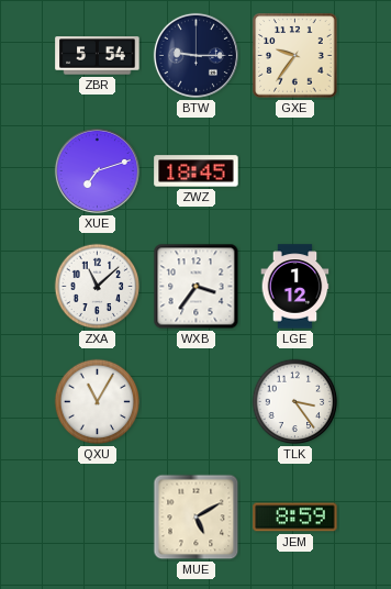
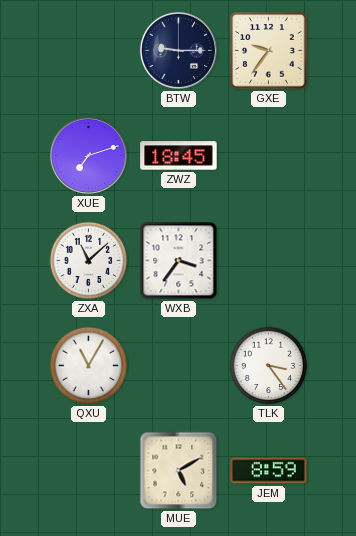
ZBR: 5:54 -> none (98, 56)
LGE: 1:12 -> none (295, 287)
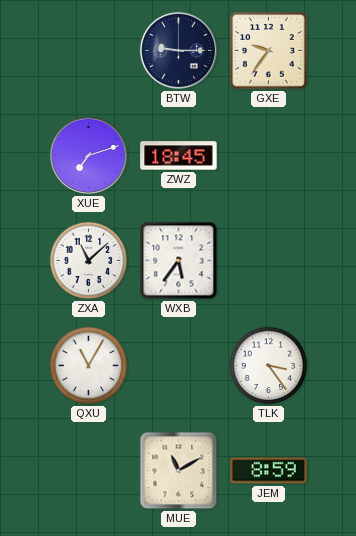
WXB: 3:36 -> 5:36 (179, 261)
MUE: 5:10 -> 11:10 (179, 471)
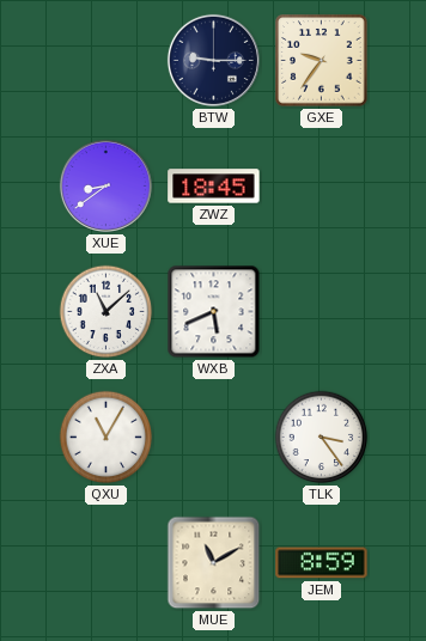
XUE: 7:12 -> 8:39 (105, 185)
WXB: 5:36 -> 5:41 (214, 312)
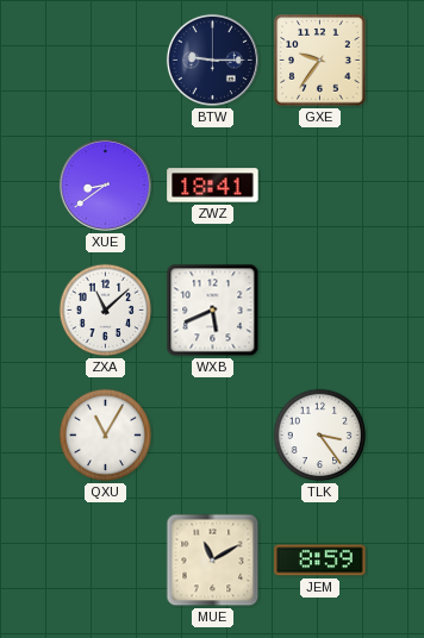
ZWZ: 18:45 -> 18:41 (213, 186)
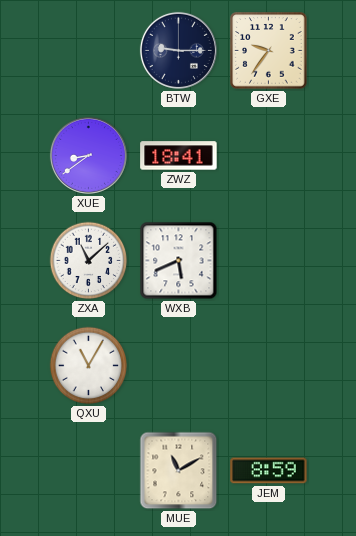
TLK: 3:24 -> none (320, 436)
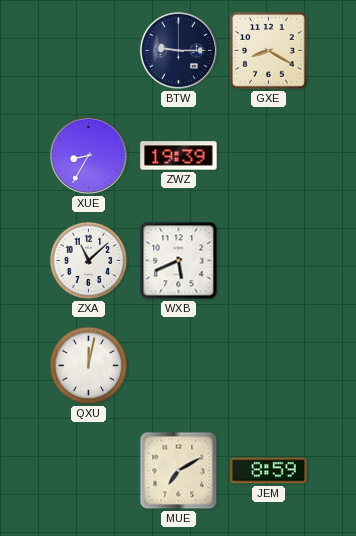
GXE: 9:36 -> 8:20 (269, 51)
XUE: 8:39 -> 8:35 (88, 155)
ZWZ: 18:41 -> 19:39 (179, 156)
QXU: 11:05 -> 12:02 (89, 366)
MUE: 11:10 -> 7:10 (179, 471)
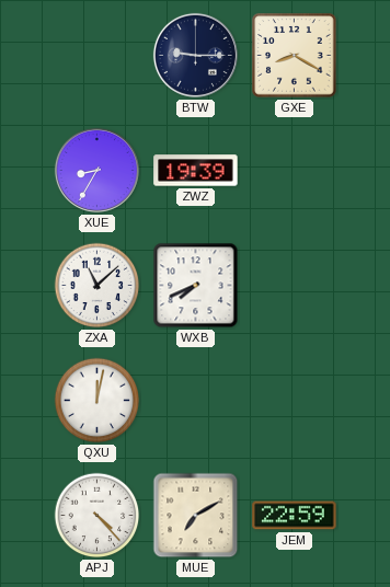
WXB: 5:41 -> 7:41 (196, 286)
APJ: none -> 4:23 (97, 516)
JEM: 8:59 -> 22:59 (295, 516)
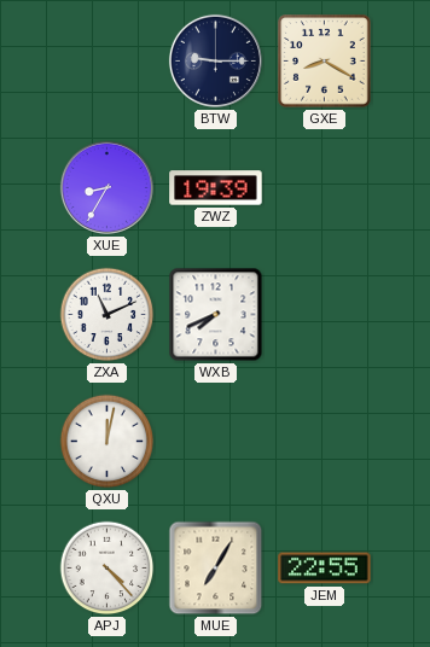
ZXA: 11:08 -> 11:11 (107, 315)
MUE: 7:10 -> 7:05 (216, 569)
JEM: 22:59 -> 22:55 (325, 569)
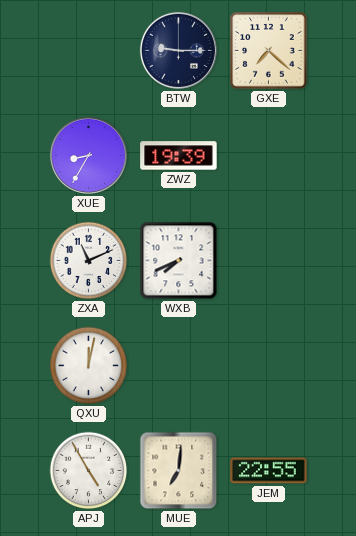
GXE: 8:20 -> 7:22 (269, 51)
APJ: 4:23 -> 4:55 (89, 471)
MUE: 7:05 -> 7:01 (179, 471)
